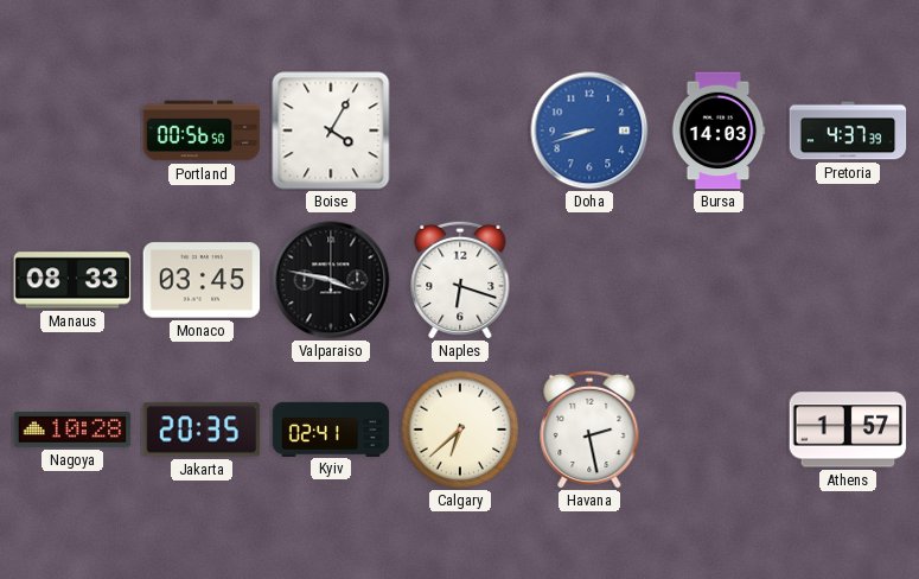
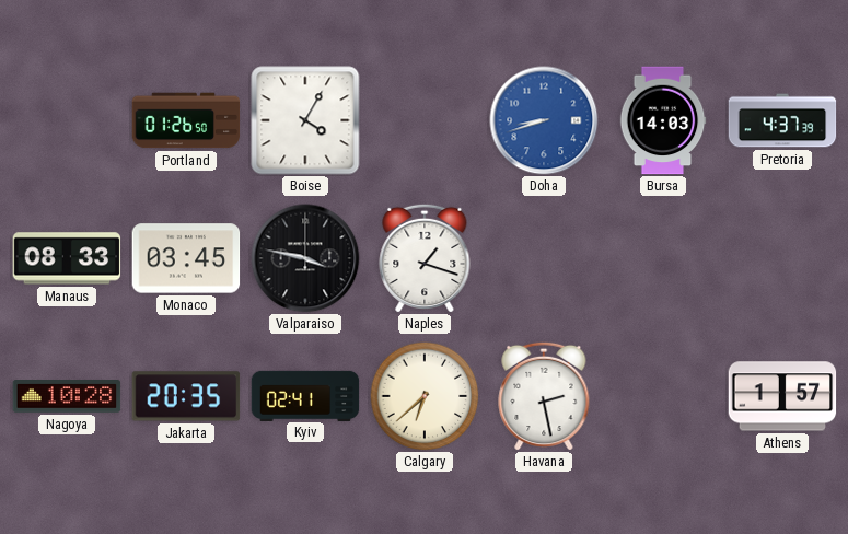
Portland: 00:56 -> 01:26 (186, 120)
Naples: 6:18 -> 1:18 (425, 258)
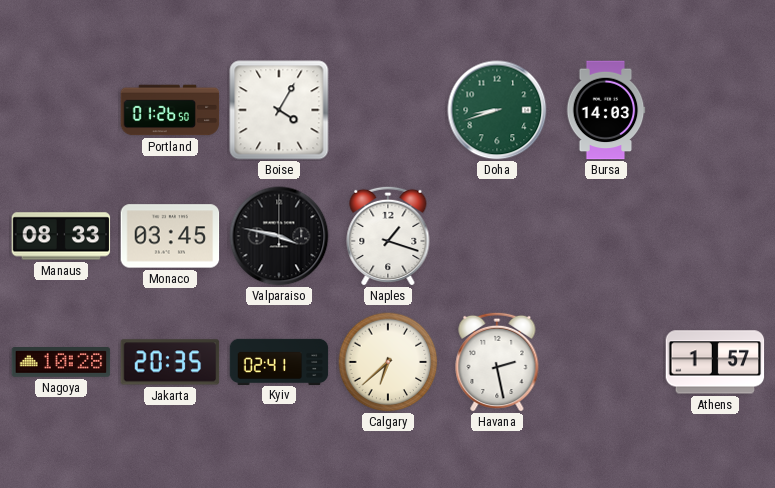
Doha dial: blue -> green (497, 110)
Pretoria: 4:37 -> none (782, 120)
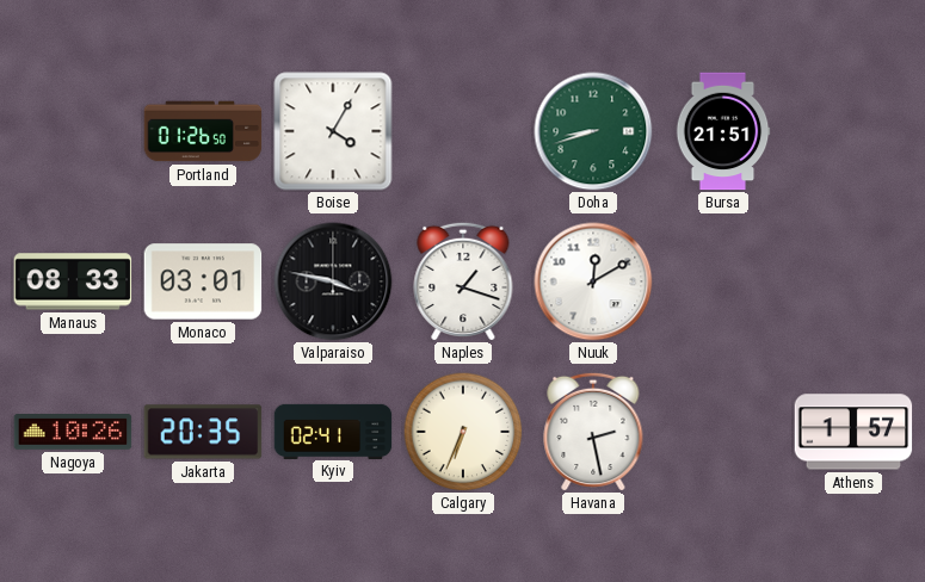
Bursa: 14:03 -> 21:51 (723, 131)
Monaco: 03:45 -> 03:01 (203, 281)
Nuuk: none -> 12:10 (593, 281)
Nagoya: 10:28 -> 10:26 (73, 433)
Calgary: 6:38 -> 6:34 (463, 432)
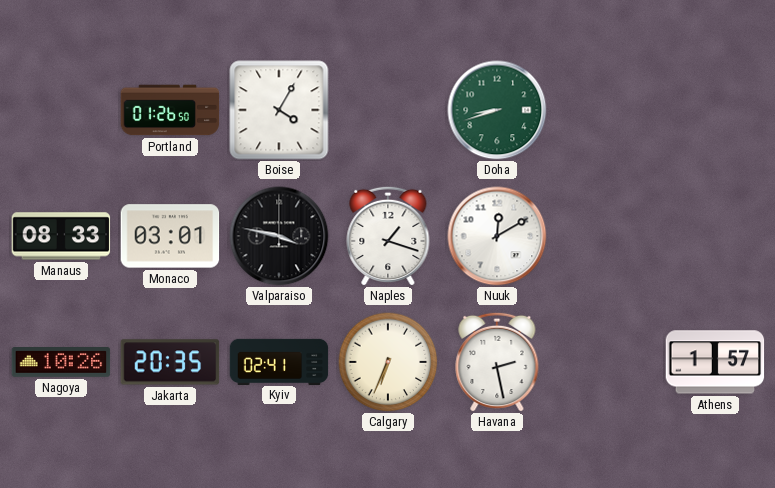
Bursa: 21:51 -> none (723, 131)
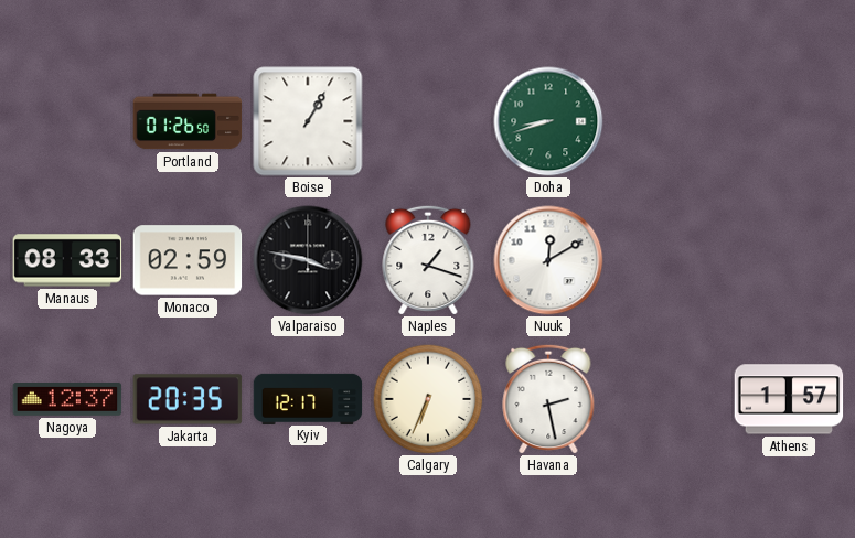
Boise: 4:05 -> 1:05 (308, 121)
Monaco: 03:01 -> 02:59 (188, 260)
Nagoya: 10:26 -> 12:37 (67, 400)
Kyiv: 02:41 -> 12:17 (308, 398)
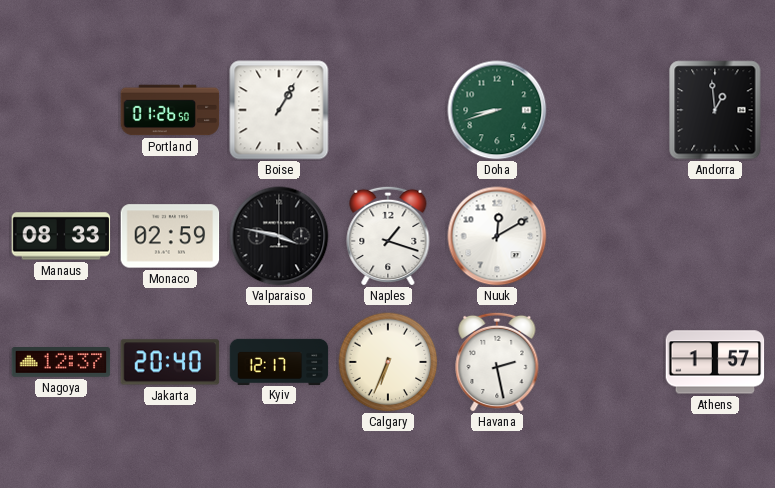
Andorra: none -> 12:59 (715, 110)
Jakarta: 20:35 -> 20:40 (170, 362)
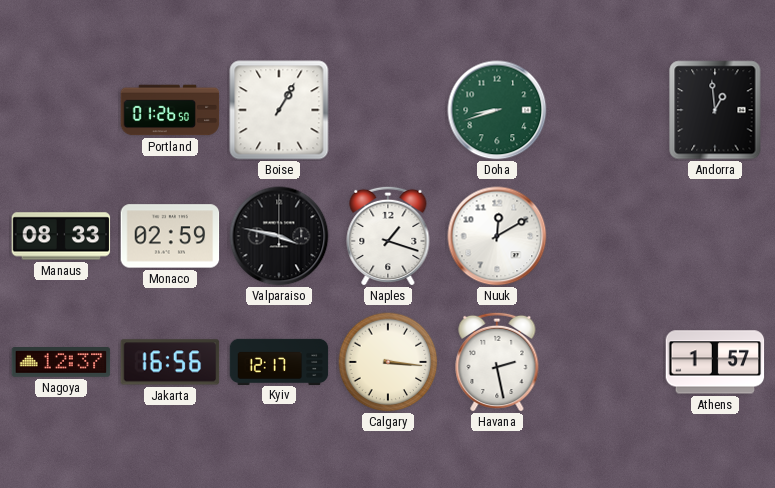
Jakarta: 20:40 -> 16:56 (170, 362)
Calgary: 6:34 -> 3:16 (388, 362)
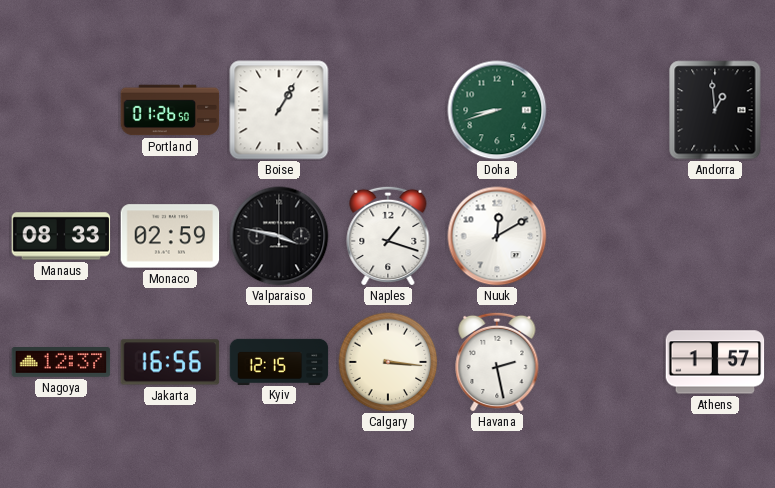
Kyiv: 12:17 -> 12:15 (279, 361)
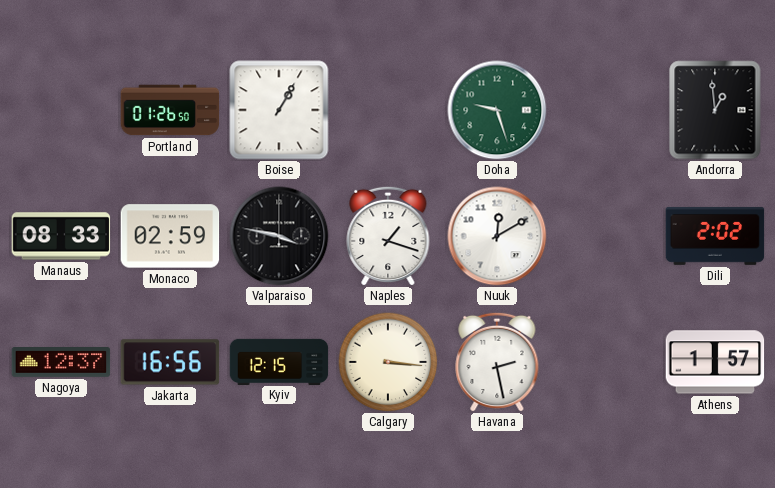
Doha: 8:42 -> 9:27 (497, 110)
Dili: none -> 2:02 (715, 236)
